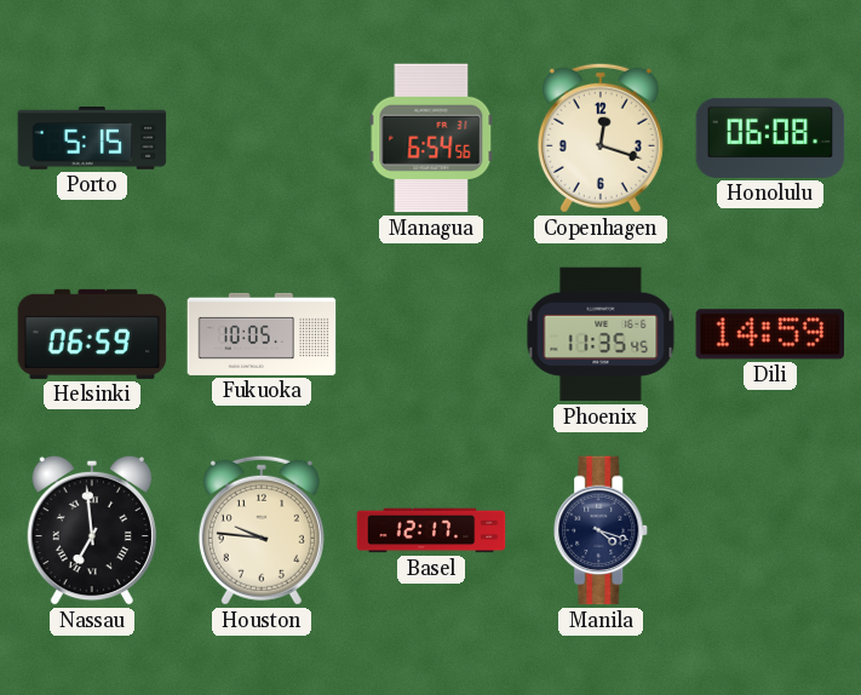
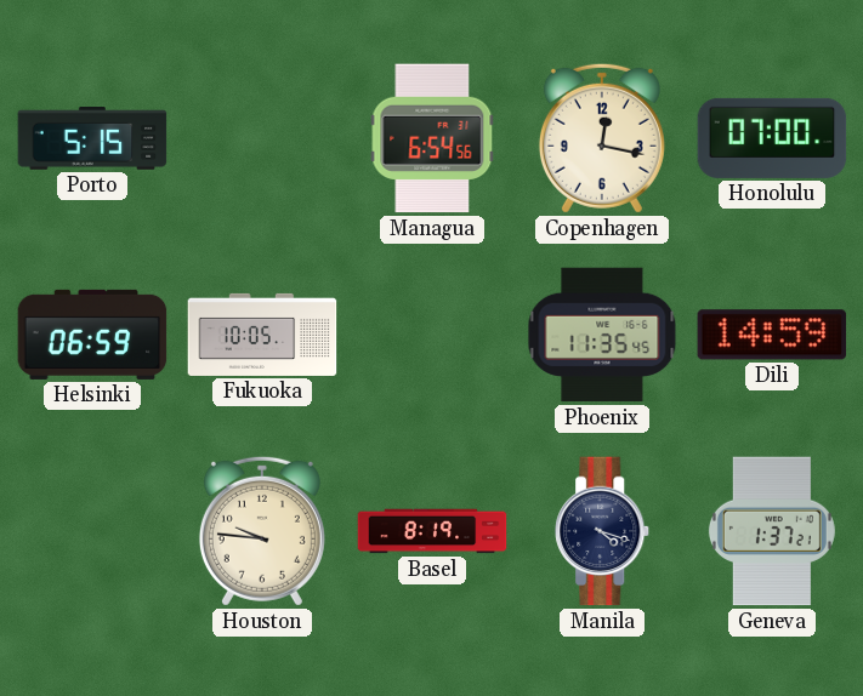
Copenhagen: 12:18 -> 12:17 (602, 138)
Honolulu: 06:08 -> 07:00 (772, 138)
Nassau: 6:59 -> none (92, 530)
Basel: 12:17 -> 8:19 (432, 531)
Geneva: none -> 1:37 (772, 531)
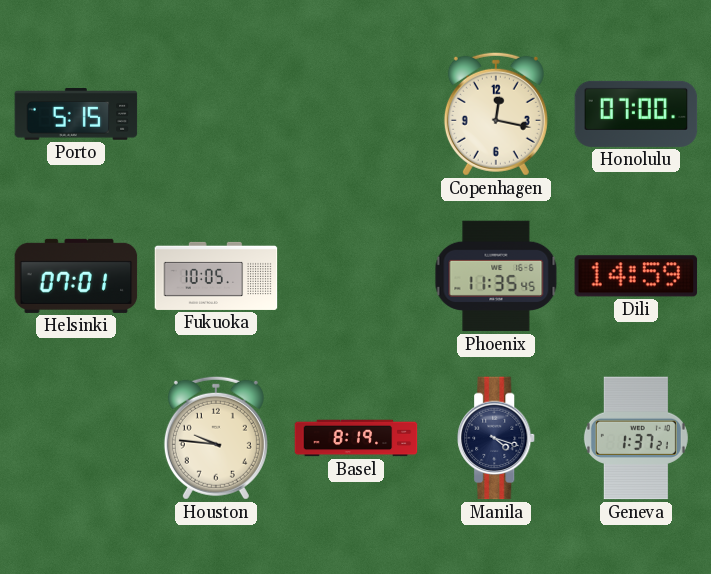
Managua: 6:54 -> none (432, 138)
Helsinki: 06:59 -> 07:01 (76, 276)
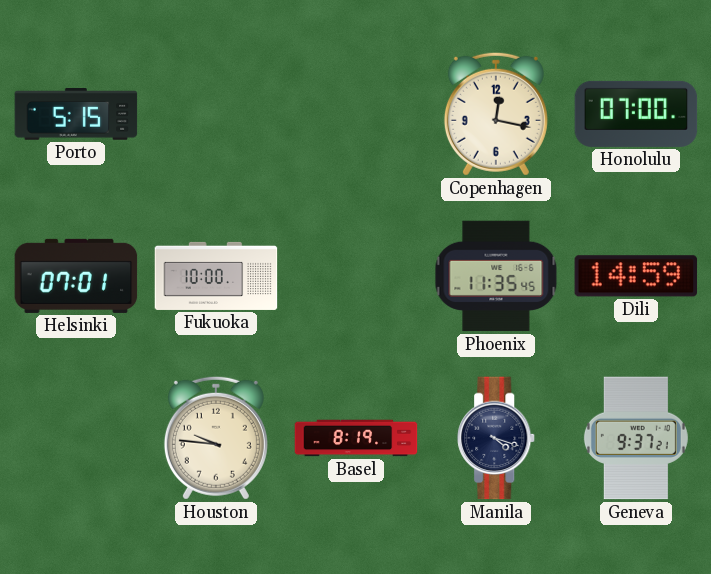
Fukuoka: 10:05 -> 10:00 (216, 276)
Geneva: 1:37 -> 9:37 (636, 438)
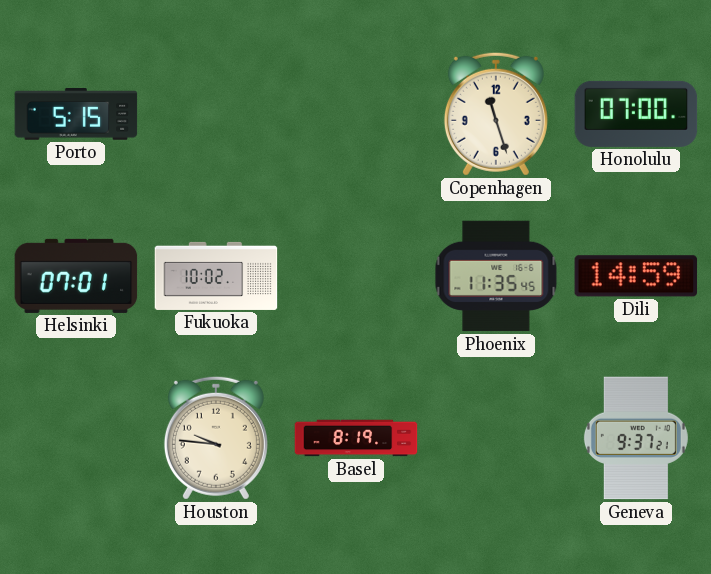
Copenhagen: 12:17 -> 11:27 (496, 114)
Fukuoka: 10:00 -> 10:02 (216, 276)
Manila: 4:18 -> none (497, 438)
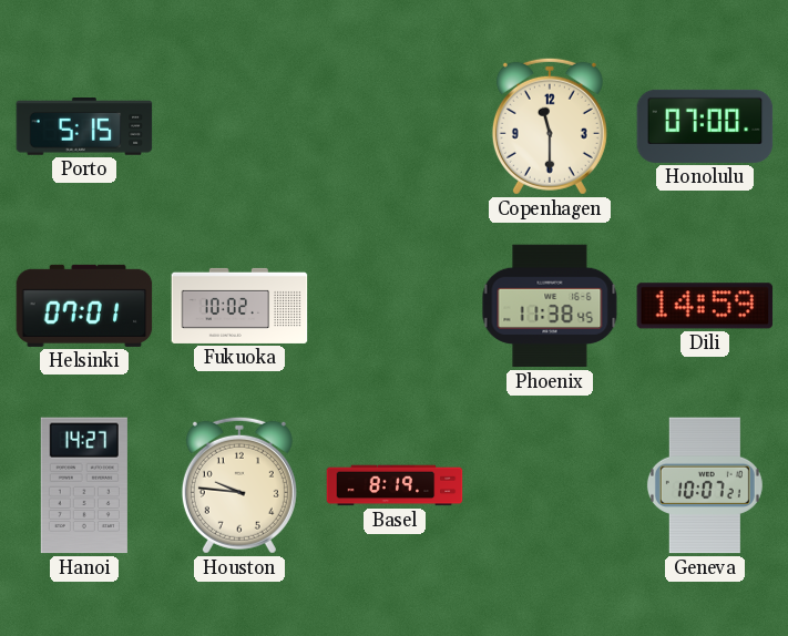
Copenhagen: 11:27 -> 11:30 (550, 126)
Phoenix: 11:35 -> 11:38 (550, 306)
Hanoi: none -> 14:27 (84, 485)
Geneva: 9:37 -> 10:07 (705, 485)
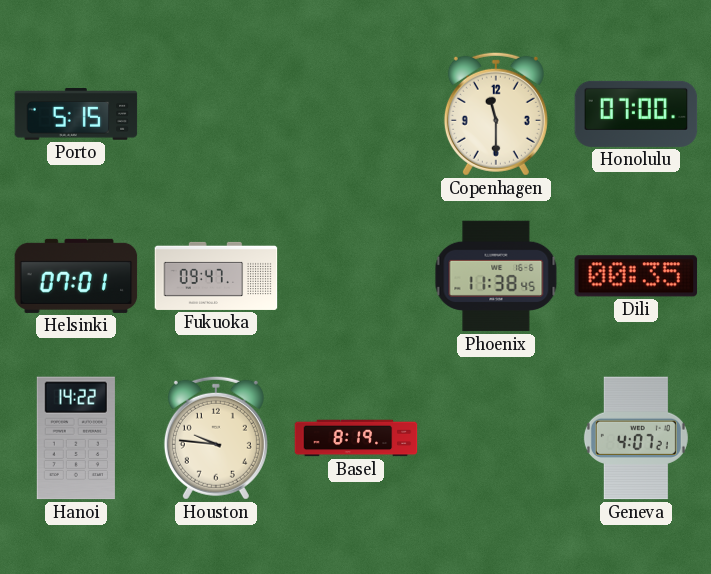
Fukuoka: 10:02 -> 09:47 (216, 276)
Dili: 14:59 -> 00:35 (636, 276)
Hanoi: 14:27 -> 14:22 (76, 438)
Geneva: 10:07 -> 4:07 (636, 438)
